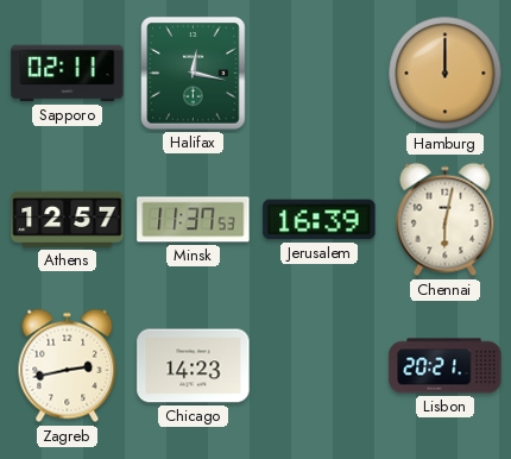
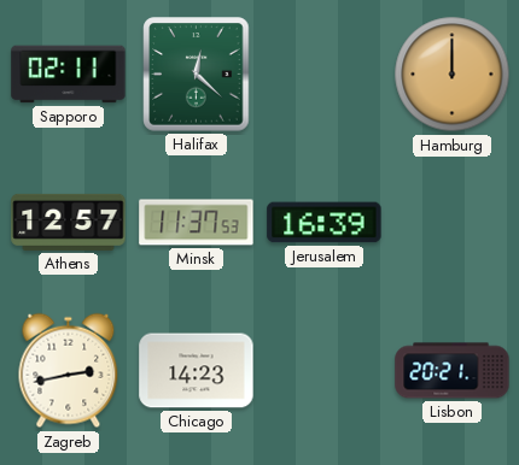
Halifax: 12:17 -> 12:22 (197, 75)
Chennai: 6:02 -> none (446, 220)
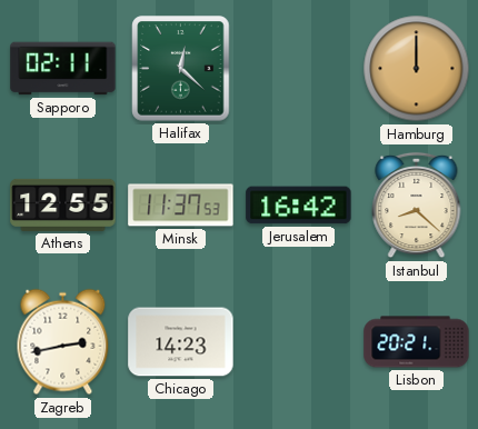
Athens: 12:57 -> 12:55 (63, 204)
Jerusalem: 16:39 -> 16:42 (299, 206)
Istanbul: none -> 8:22 (417, 206)
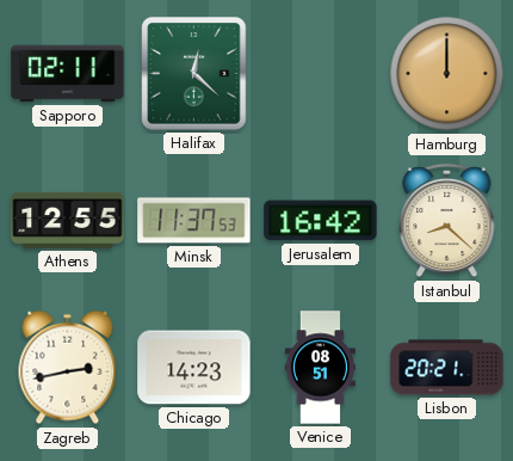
Venice: none -> 08:51 (320, 368)
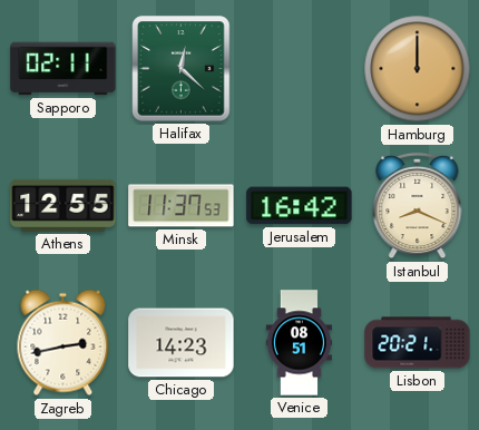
Istanbul: 8:22 -> 8:19 (418, 206)
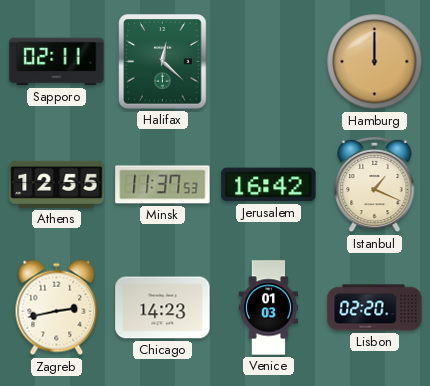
Istanbul: 8:19 -> 1:19 (375, 185)
Venice: 08:51 -> 01:03 (268, 308)
Lisbon: 20:21 -> 02:20 (375, 308)
